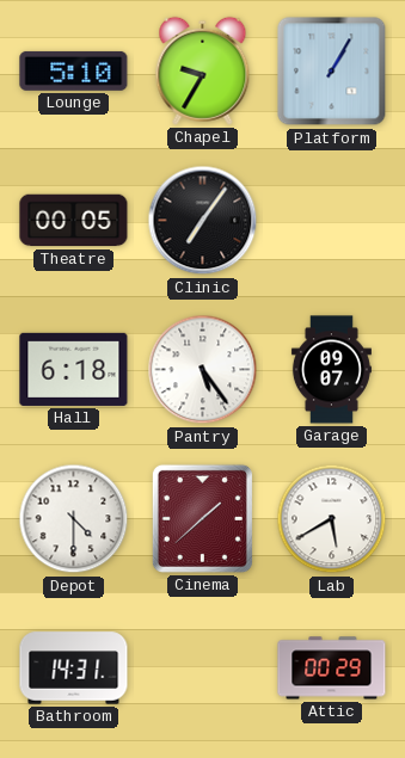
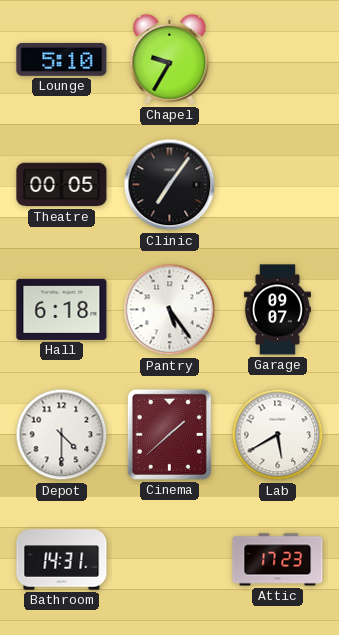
Platform: 1:05 -> none (332, 72)
Attic: 00:29 -> 17:23 (278, 560)
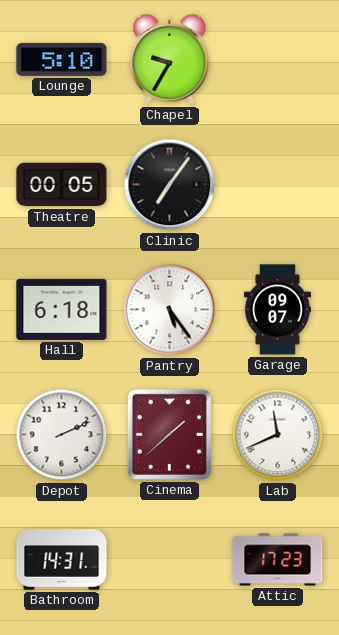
Depot: 4:30 -> 2:11 (62, 435)
Lab: 5:40 -> 11:41 (278, 435)
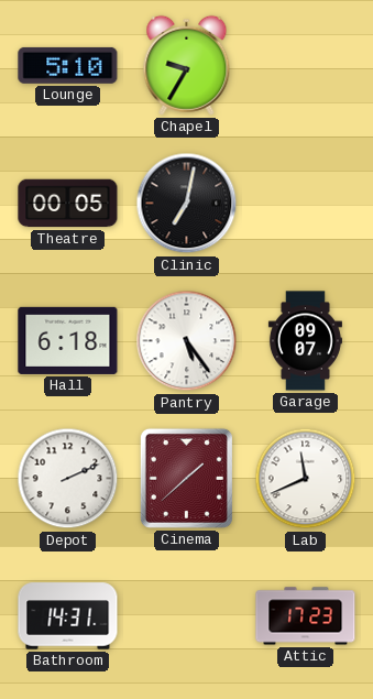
Clinic: 7:06 -> 7:02 (187, 204)
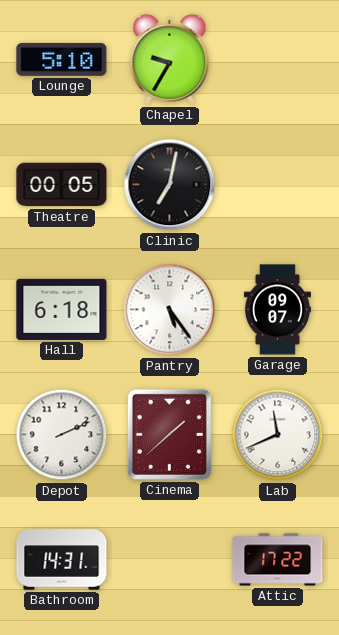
Attic: 17:23 -> 17:22 (278, 560)
